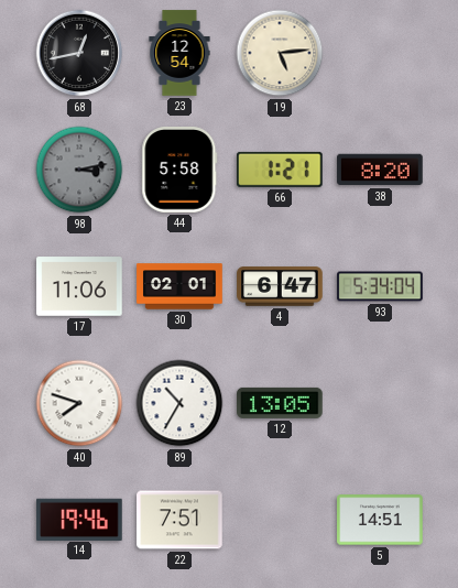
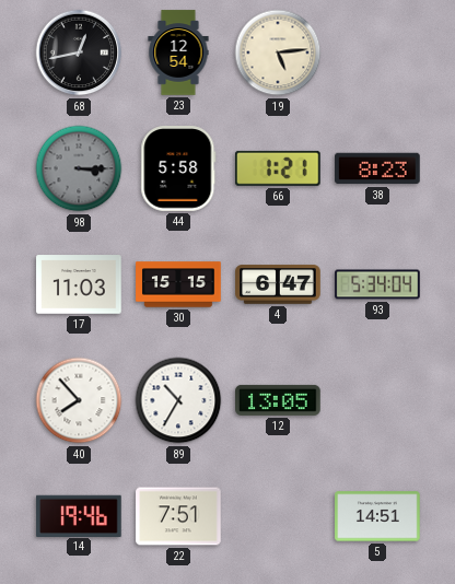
98: 3:13 -> 3:15 (79, 168)
38: 8:20 -> 8:23 (377, 168)
17: 11:06 -> 11:03 (79, 284)
30: 02:01 -> 15:15 (178, 284)
40: 7:48 -> 7:53 (79, 400)
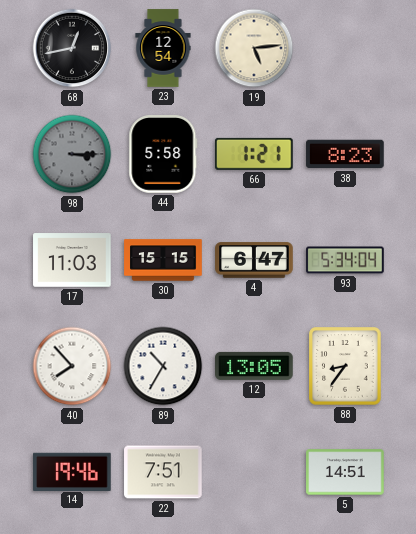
88: none -> 8:36 (345, 366)
